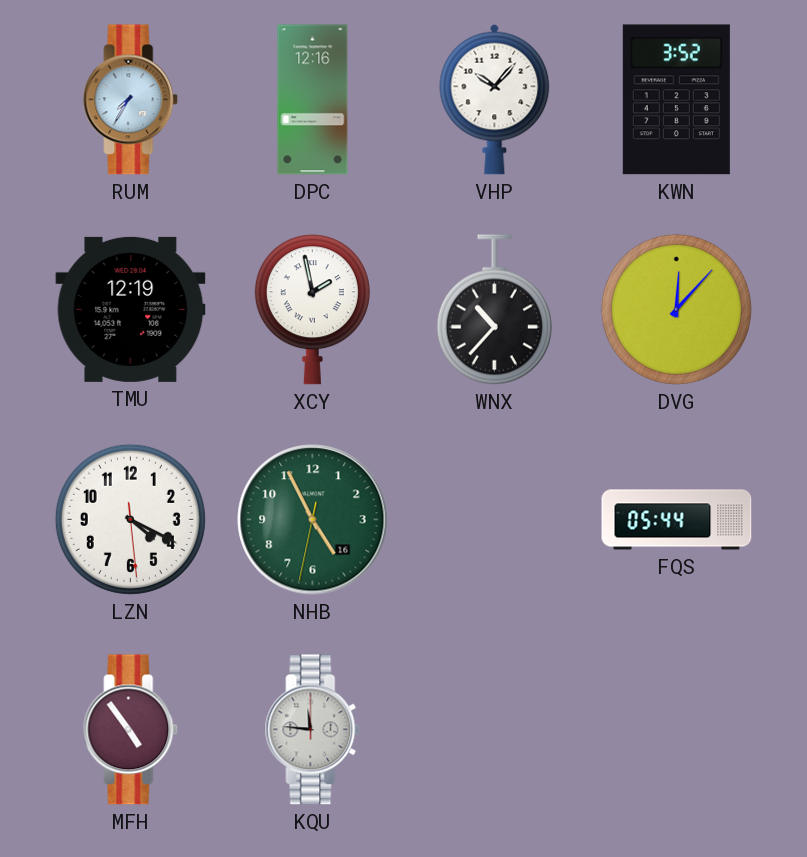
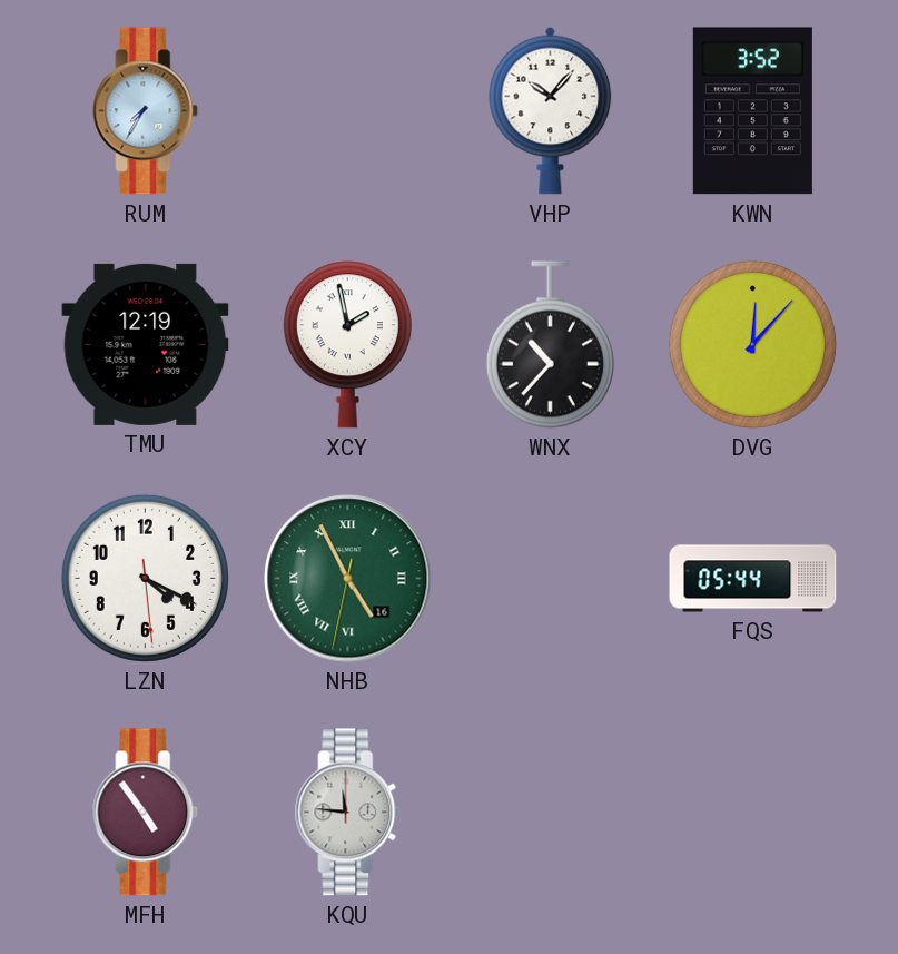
DPC: 12:16 -> none (313, 100)
NHB numerals: Arabic -> Roman (348, 579)
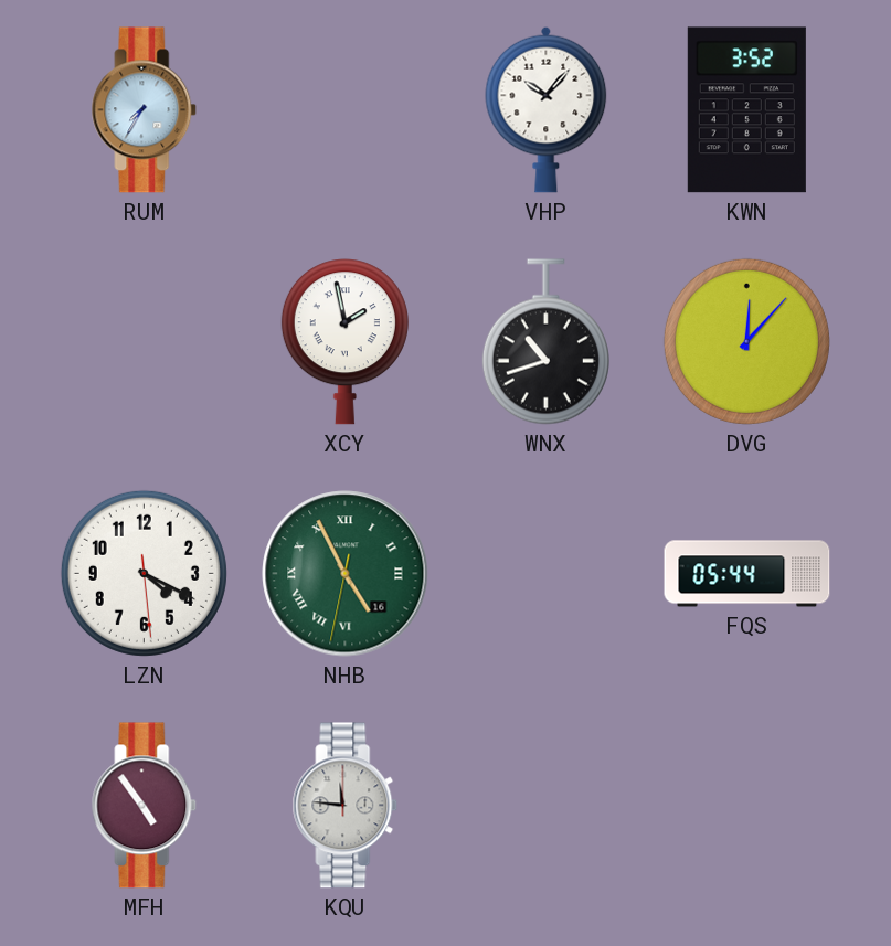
TMU: 12:19 -> none (146, 344)
WNX: 10:37 -> 10:42 (545, 342)
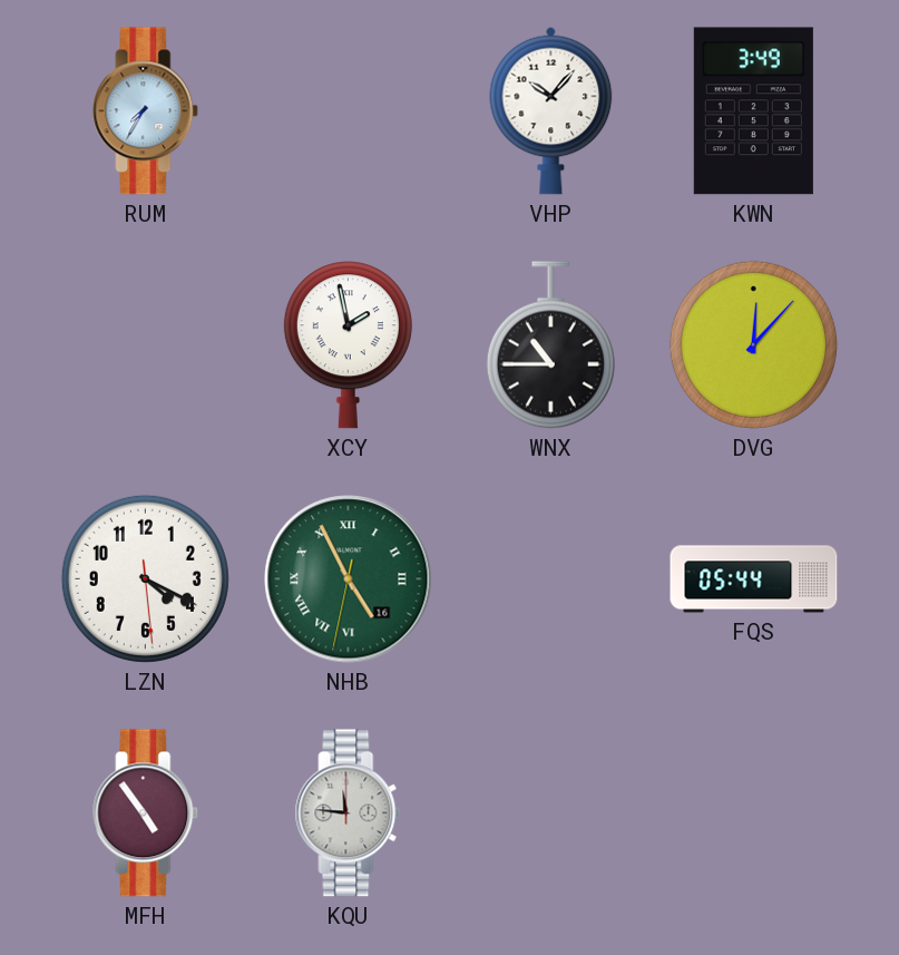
KWN: 3:52 -> 3:49 (753, 111)
WNX: 10:42 -> 10:45 (550, 345)
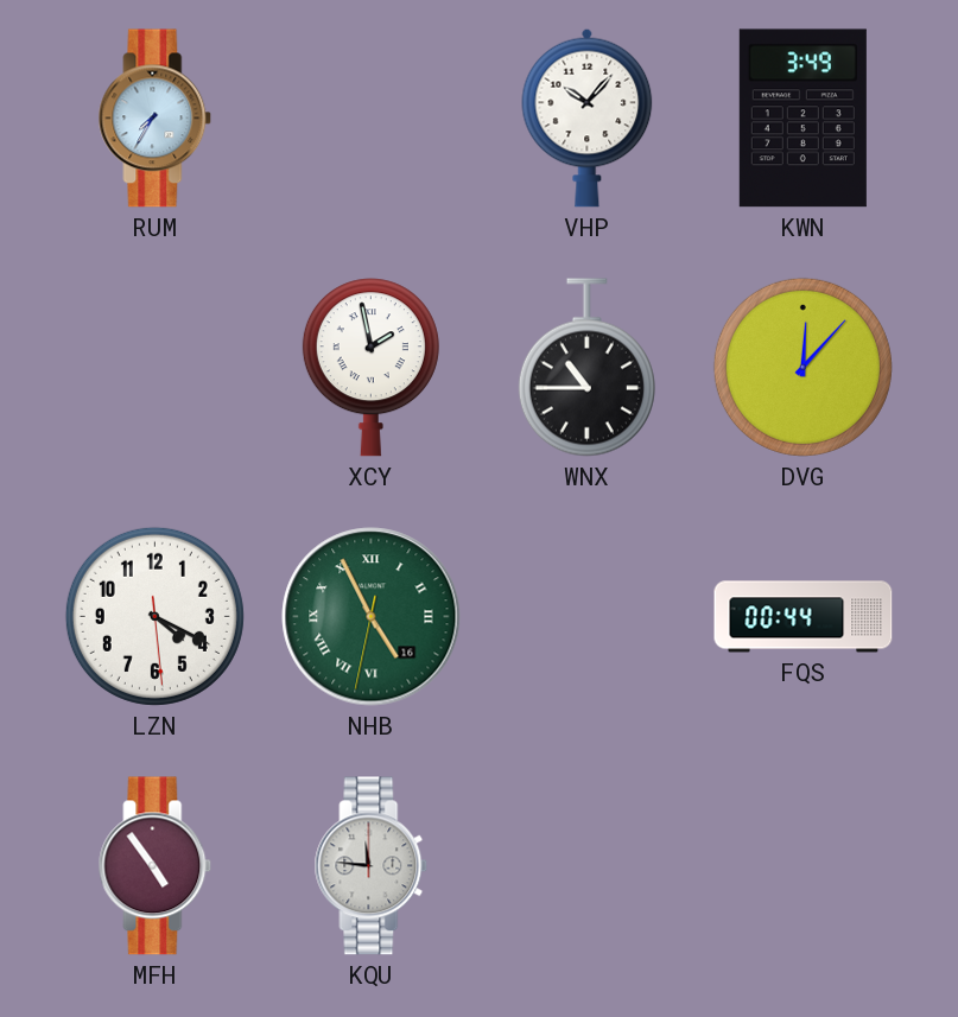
FQS: 05:44 -> 00:44 (804, 617)
